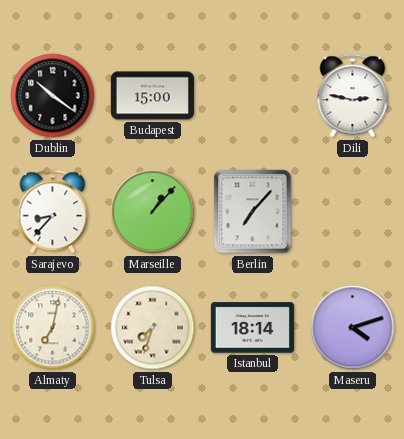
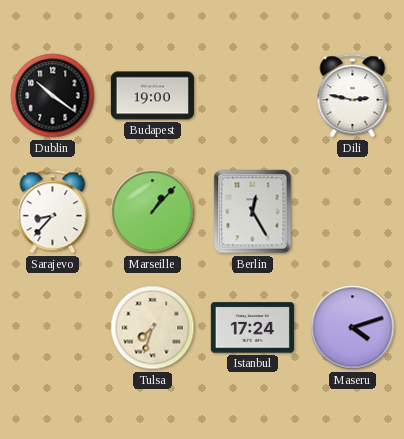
Budapest: 15:00 -> 19:00 (152, 96)
Berlin: 7:07 -> 12:25 (253, 212)
Almaty: 7:02 -> none (53, 328)
Istanbul: 18:14 -> 17:24 (252, 328)
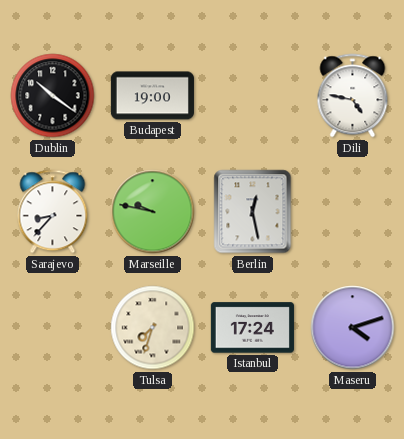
Dili: 2:47 -> 4:47 (353, 96)
Marseille: 1:07 -> 9:47 (153, 212)
Berlin: 12:25 -> 12:28 (253, 212)
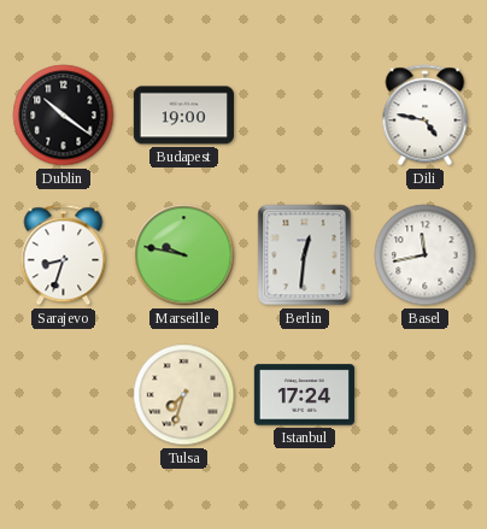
Sarajevo: 8:37 -> 8:33 (64, 255)
Berlin: 12:28 -> 12:31 (305, 255)
Basel: none -> 11:43 (426, 255)
Maseru: 4:12 -> none (353, 328)
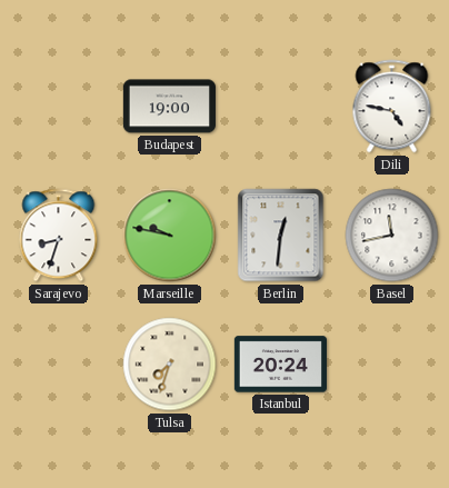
Dublin: 10:21 -> none (64, 116)
Istanbul: 17:24 -> 20:24 (280, 365)
